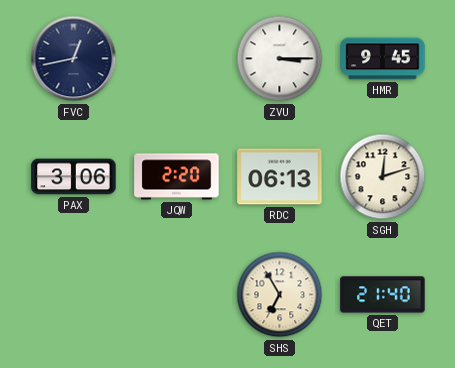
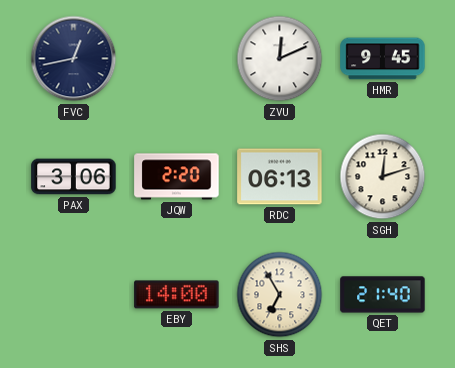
ZVU: 3:15 -> 12:11 (280, 59)
EBY: none -> 14:00 (177, 295)
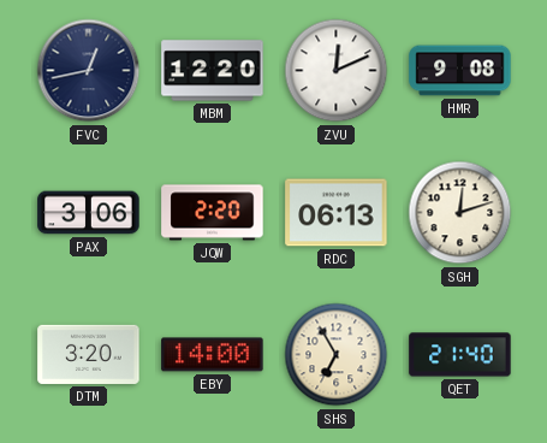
MBM: none -> 12:20 (213, 71)
HMR: 9:45 -> 9:08 (460, 71)
DTM: none -> 3:20 (89, 354)
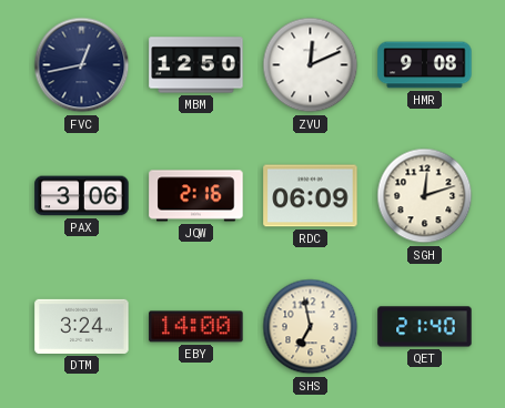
MBM: 12:20 -> 12:50 (196, 65)
JQW: 2:20 -> 2:16 (196, 196)
RDC: 06:13 -> 06:09 (311, 196)
DTM: 3:20 -> 3:24 (82, 326)
SHS: 6:55 -> 6:58 (311, 327)
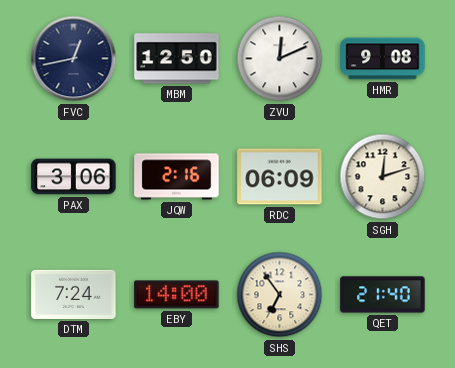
DTM: 3:24 -> 7:24 (74, 294)
SHS: 6:58 -> 6:54 (280, 295)
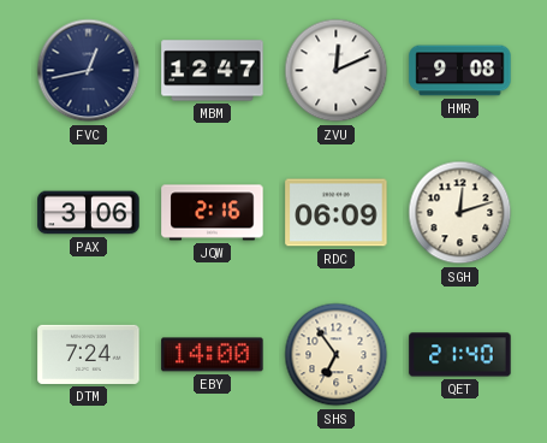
MBM: 12:50 -> 12:47 (213, 71)
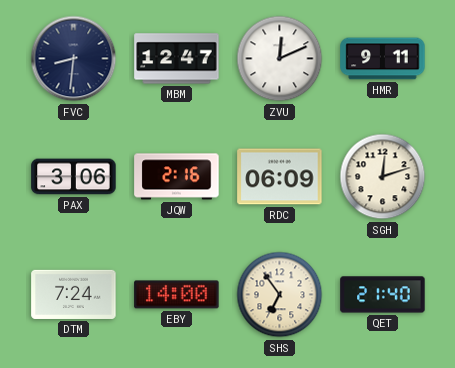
FVC: 12:43 -> 8:31 (74, 59)
HMR: 9:08 -> 9:11 (383, 59)
